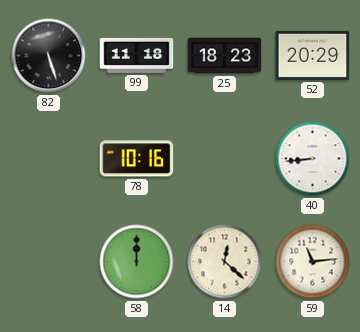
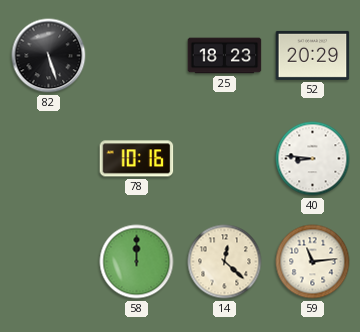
99: 11:18 -> none (137, 55)
40: 8:44 -> 8:46 (313, 159)
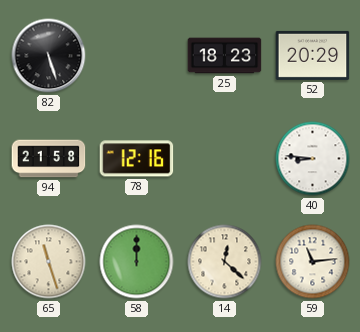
94: none -> 21:58 (49, 159)
78: 10:16 -> 12:16 (137, 159)
65: none -> 11:27 (49, 262)
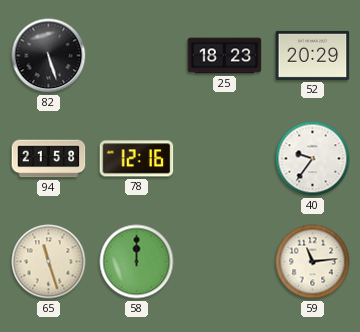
40: 8:46 -> 9:36 (313, 159)
14: 12:22 -> none (225, 262)
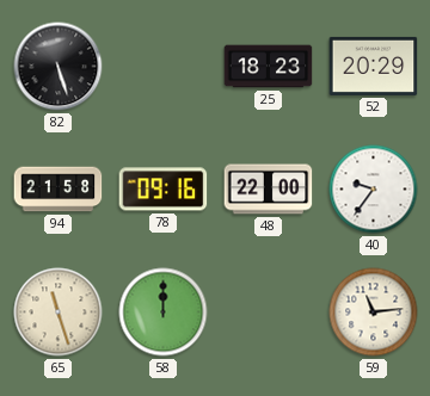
78: 12:16 -> 09:16 (164, 190)
48: none -> 22:00 (269, 190)
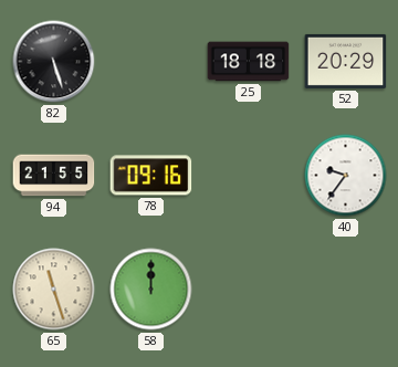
25: 18:23 -> 18:18 (249, 62)
94: 21:58 -> 21:55 (54, 176)
48: 22:00 -> none (269, 190)
59: 11:14 -> none (374, 313)
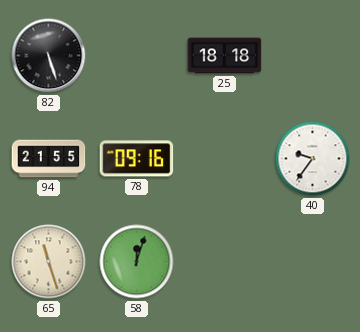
52: 20:29 -> none (346, 61)
58: 12:00 -> 12:03 (137, 262)
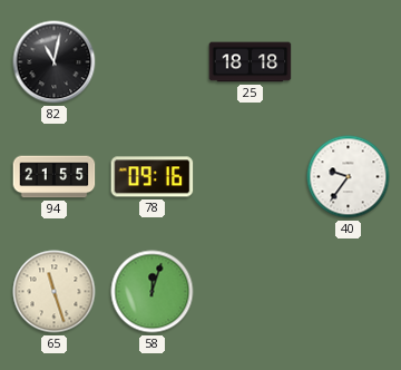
82: 5:27 -> 11:02 (55, 62)
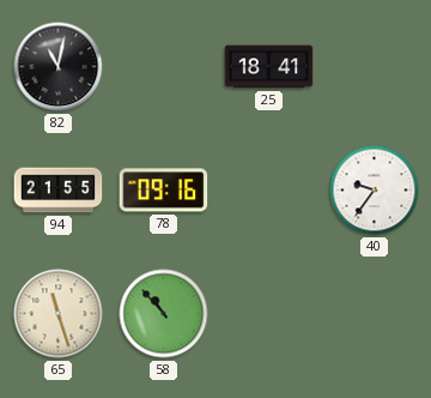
25: 18:18 -> 18:41 (269, 67)
58: 12:03 -> 10:53 (164, 314)
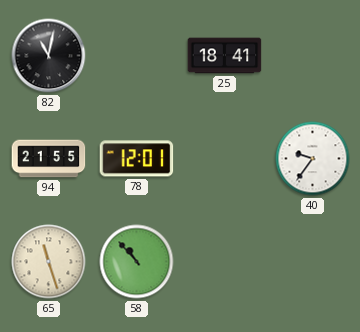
78: 09:16 -> 12:01 (137, 159)
